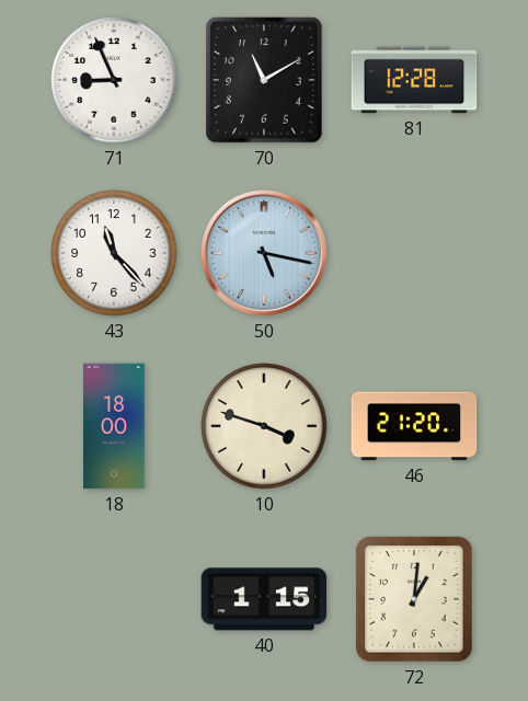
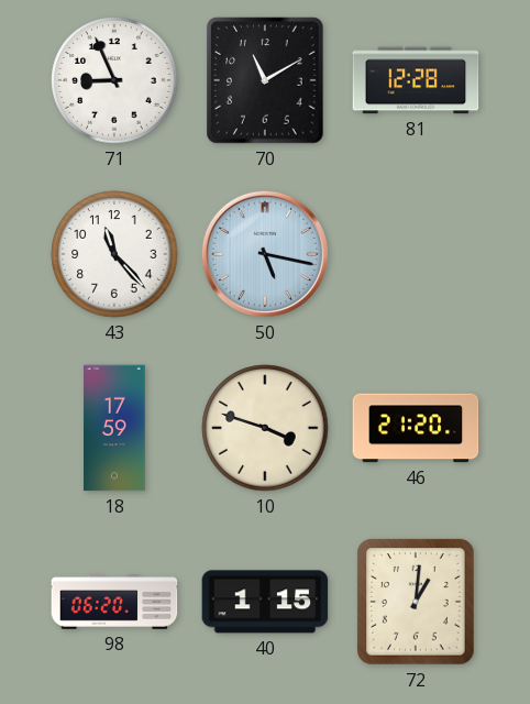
18: 18:00 -> 17:59 (114, 428)
98: none -> 06:20 (114, 603)
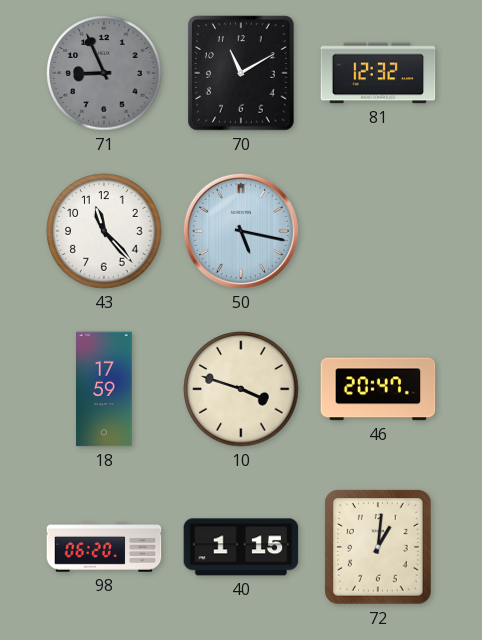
71 dial: white -> grey (104, 73)
81: 12:28 -> 12:32 (378, 73)
46: 21:20 -> 20:47 (378, 389)
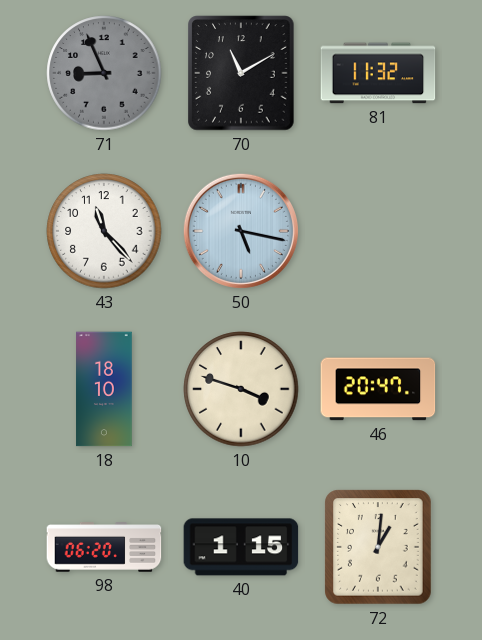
81: 12:32 -> 11:32 (378, 73)
18: 17:59 -> 18:10 (104, 389)
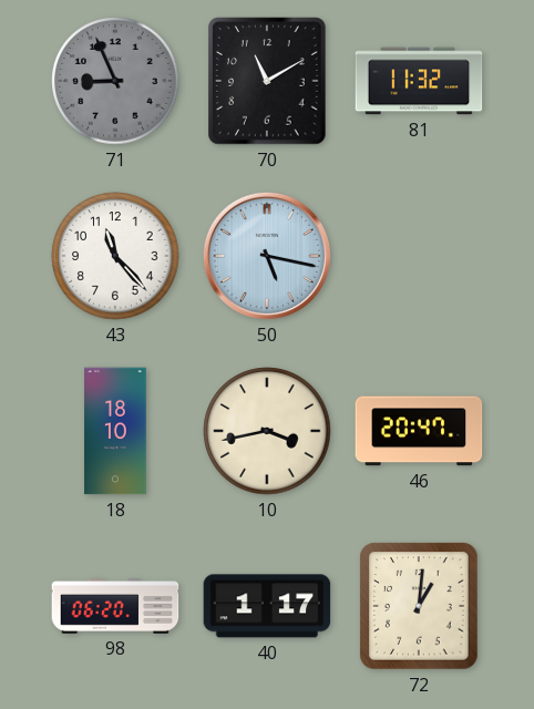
10: 3:48 -> 3:43 (267, 431)
40: 1:15 -> 1:17 (267, 606)
